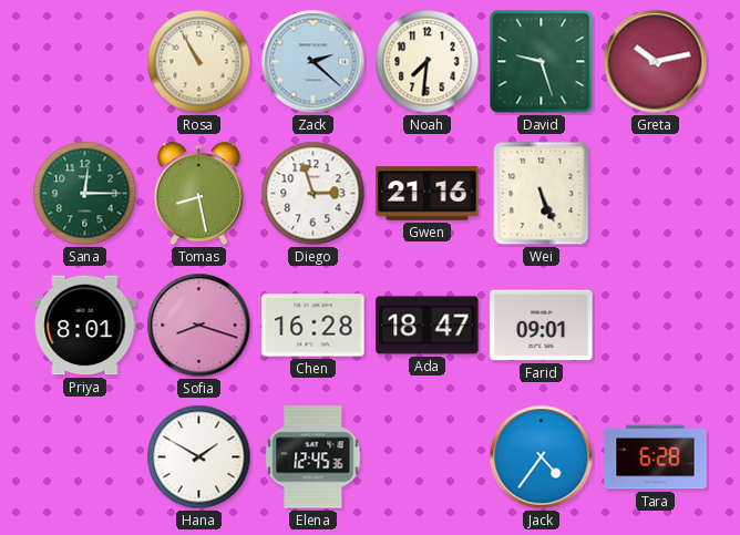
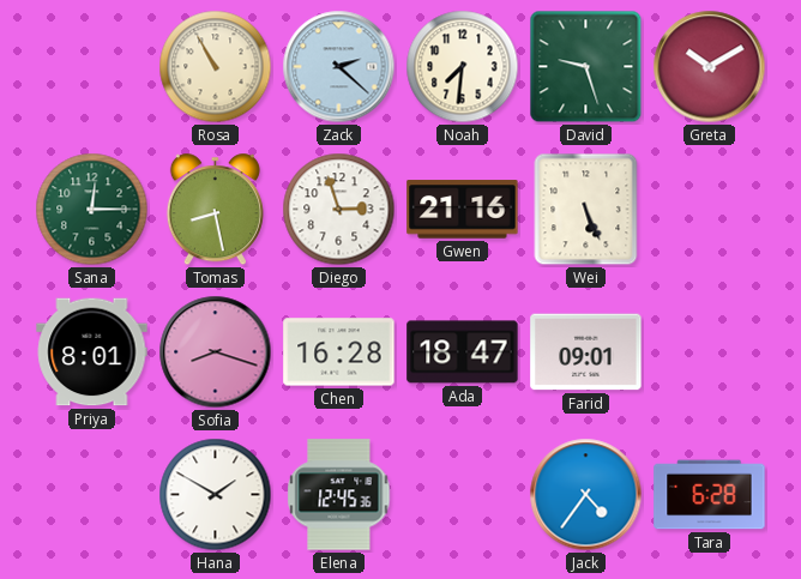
Greta: 10:13 -> 10:10 (710, 67)
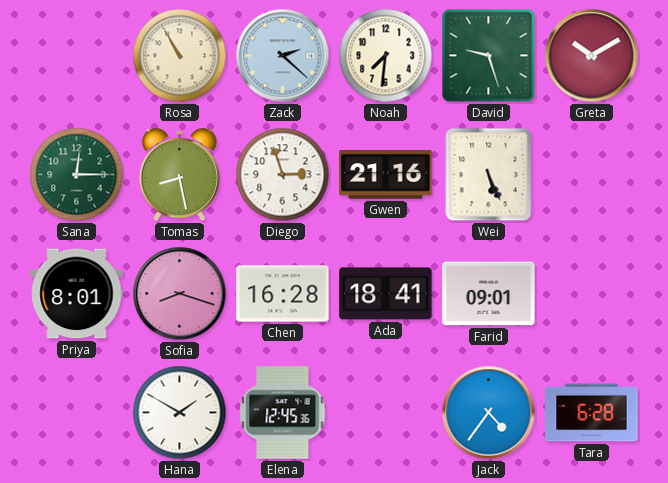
Ada: 18:47 -> 18:41 (386, 294)
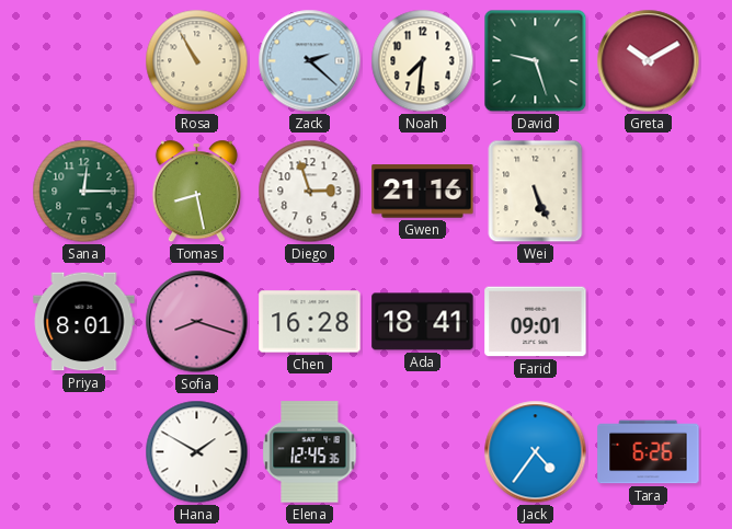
Tara: 6:28 -> 6:26 (649, 452)
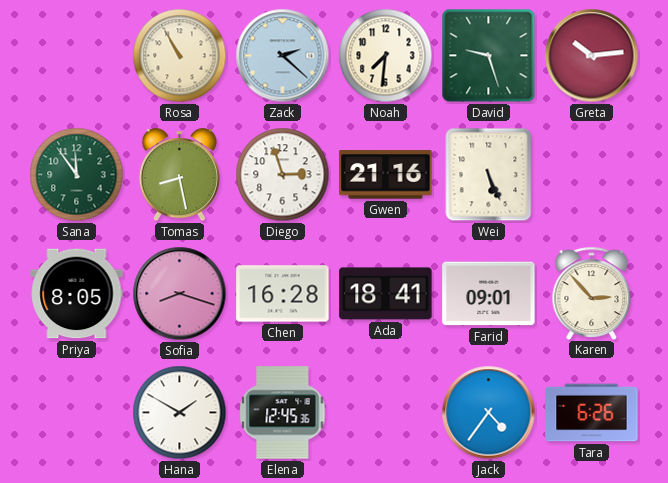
Greta: 10:10 -> 10:14 (592, 56)
Sana: 12:15 -> 11:54 (77, 175)
Priya: 8:01 -> 8:05 (77, 294)
Karen: none -> 2:53 (592, 293)
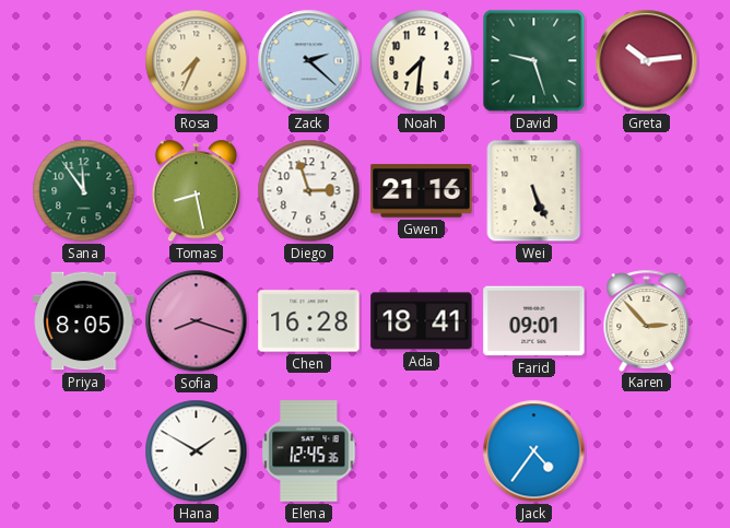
Rosa: 10:55 -> 7:34 (197, 61)
Tara: 6:26 -> none (592, 413)
